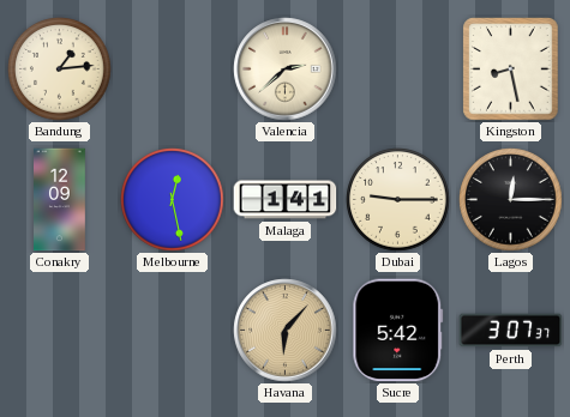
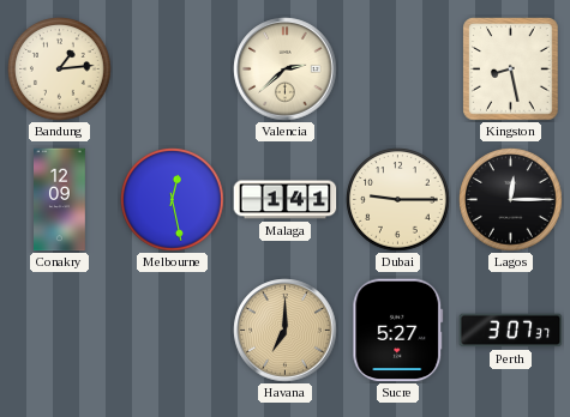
Havana: 6:07 -> 7:00 (286, 331)
Sucre: 5:42 -> 5:27 (398, 331)
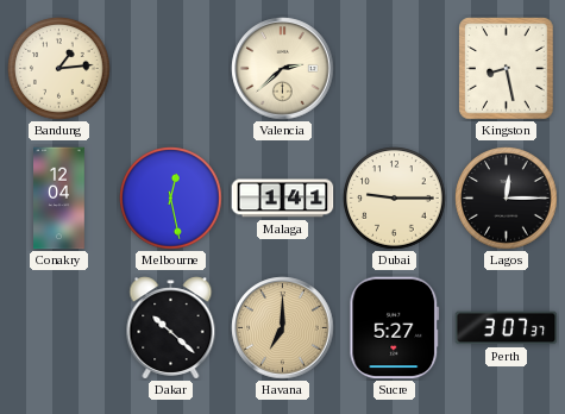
Conakry: 12:09 -> 12:04 (59, 199)
Dakar: none -> 10:22 (171, 328)
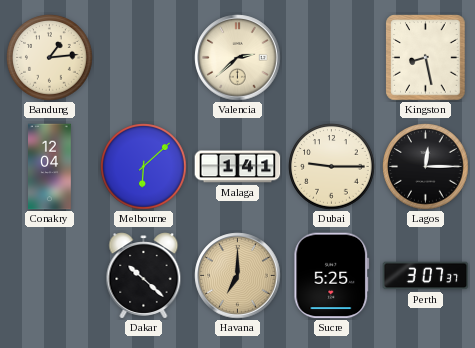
Melbourne: 12:28 -> 6:08 (144, 167)
Sucre: 5:27 -> 5:25 (332, 276)
